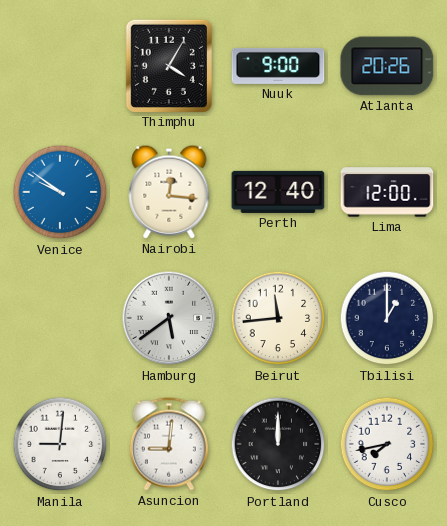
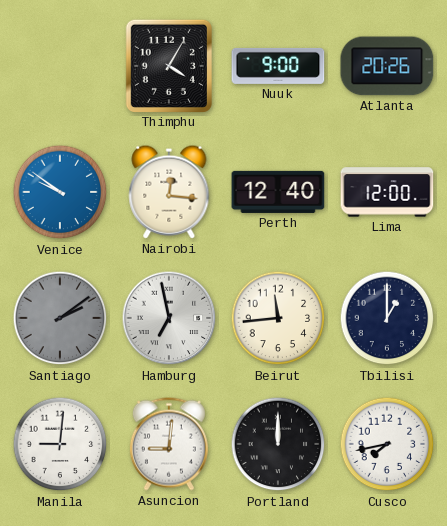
Santiago: none -> 2:09 (60, 318)
Hamburg: 5:39 -> 6:58 (169, 318)
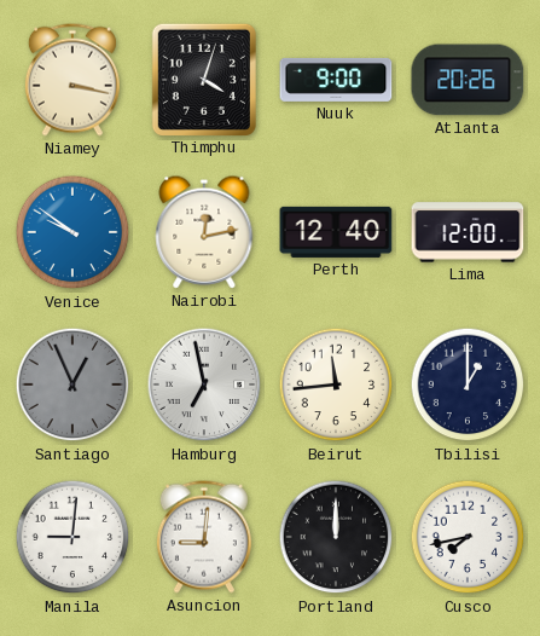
Niamey: none -> 3:17 (72, 80)
Thimphu: 4:05 -> 4:03 (204, 79)
Nairobi: 12:16 -> 12:13 (204, 232)
Santiago: 2:09 -> 12:56 (72, 385)
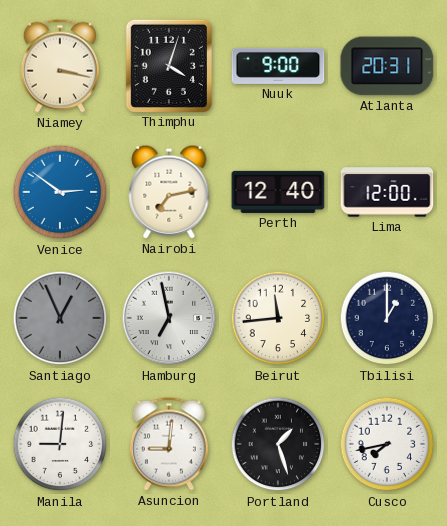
Atlanta: 20:26 -> 20:31 (387, 66)
Venice: 9:51 -> 2:51 (60, 192)
Nairobi: 12:13 -> 7:13 (169, 192)
Portland: 12:00 -> 1:27 (278, 444)
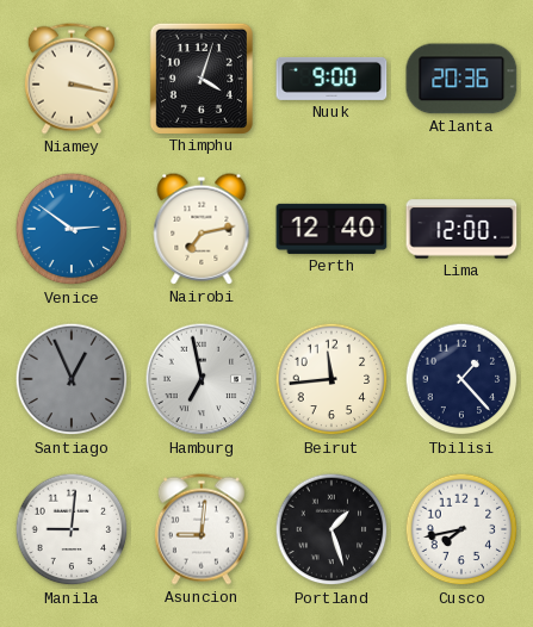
Atlanta: 20:31 -> 20:36 (461, 79)
Tbilisi: 1:00 -> 1:23 (461, 379)
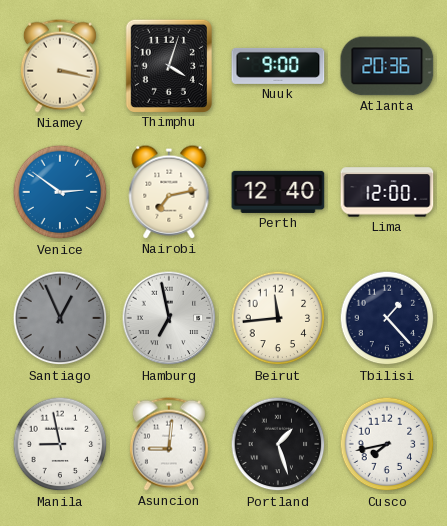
Manila: 9:01 -> 8:58 (60, 444)
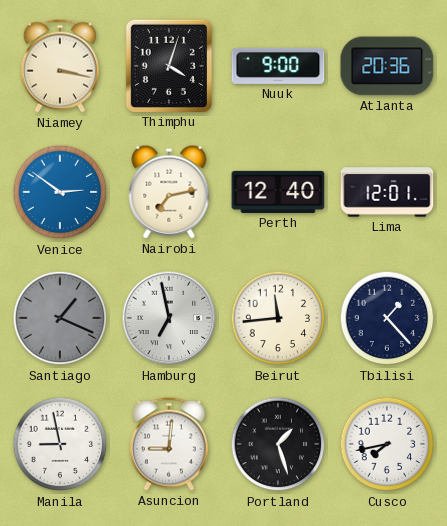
Lima: 12:00 -> 12:01 (387, 192)
Santiago: 12:56 -> 1:19 (60, 318)
